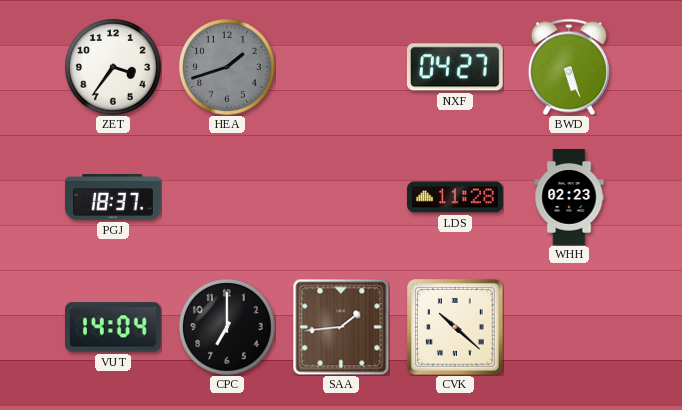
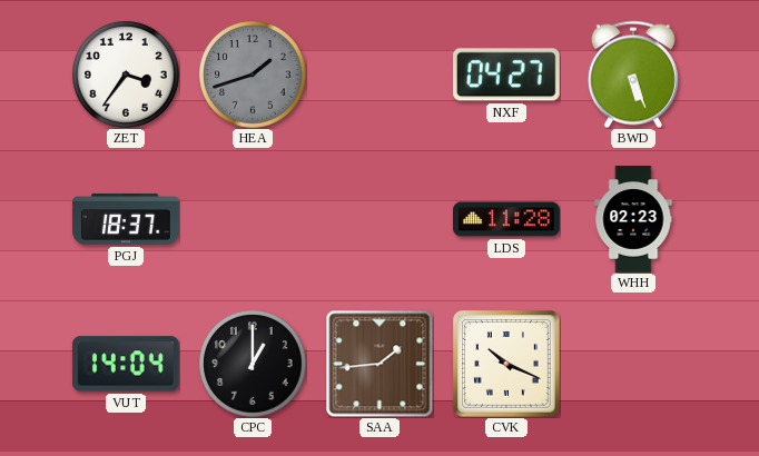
CPC: 7:00 -> 1:00 (253, 364)
CVK: 10:22 -> 10:19 (507, 365)
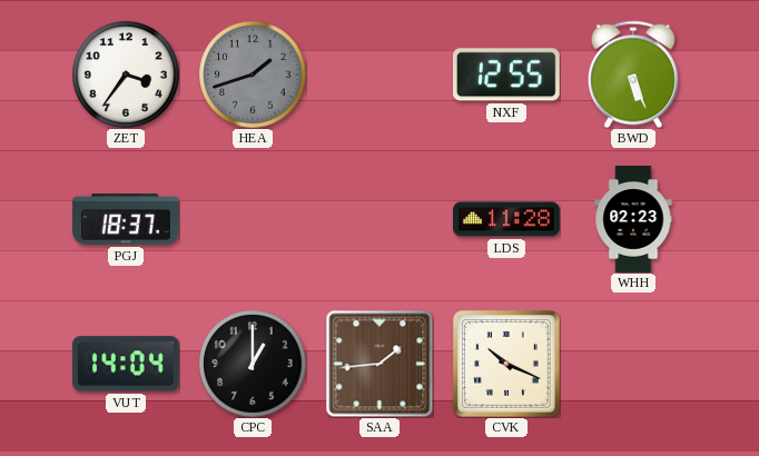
NXF: 04:27 -> 12:55 (506, 75)
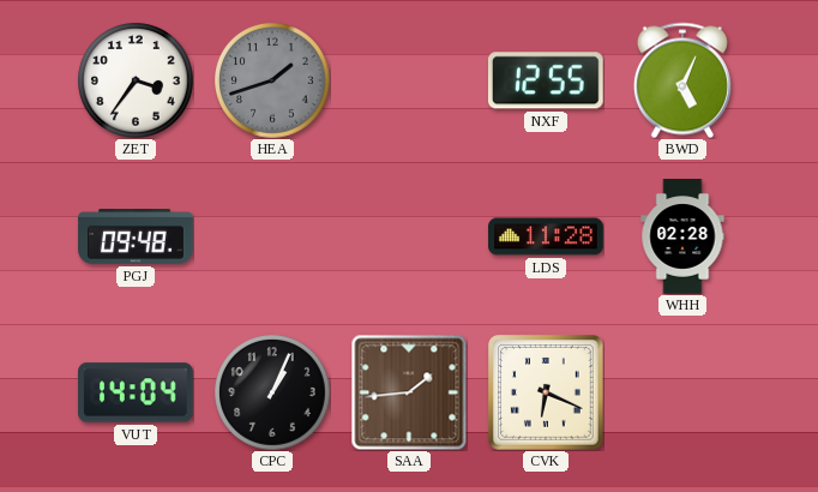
BWD: 5:26 -> 5:04 (682, 80)
PGJ: 18:37 -> 09:48 (136, 236)
WHH: 02:23 -> 02:28 (682, 236)
CPC: 1:00 -> 1:04 (272, 392)
CVK: 10:19 -> 6:19 (547, 394)
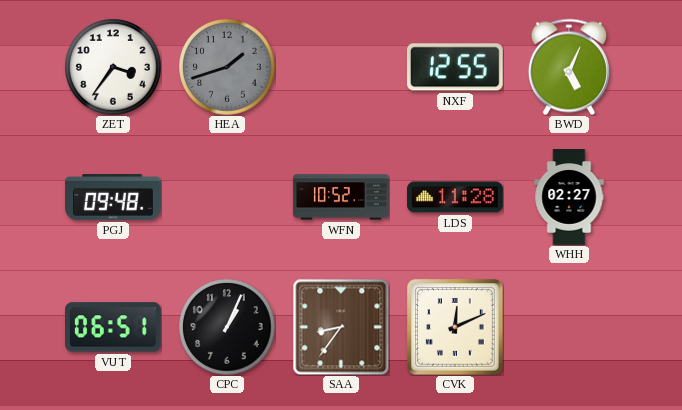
WFN: none -> 10:52 (341, 197)
WHH: 02:28 -> 02:27 (569, 197)
VUT: 14:04 -> 06:51 (114, 327)
SAA: 1:44 -> 8:36 (341, 327)
CVK: 6:19 -> 12:11 (456, 328)
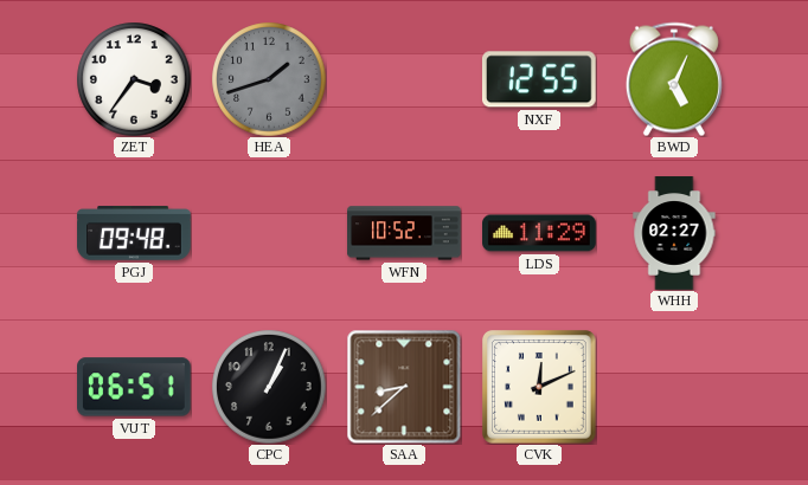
LDS: 11:28 -> 11:29 (539, 233)
SAA: 8:36 -> 8:38 (404, 387)
